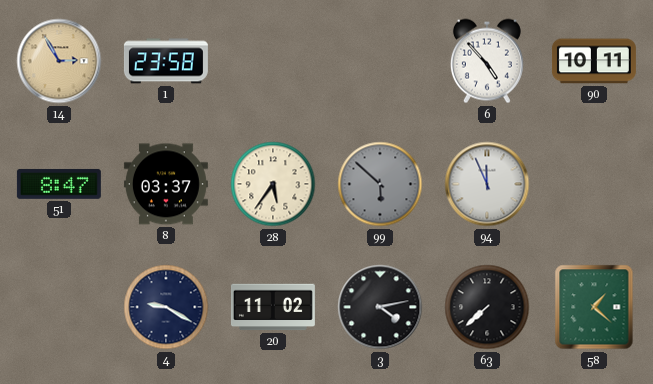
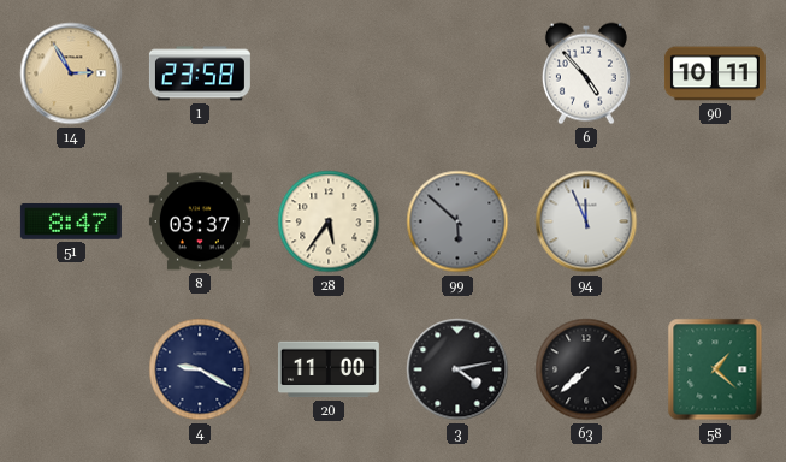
20: 11:02 -> 11:00 (329, 369)
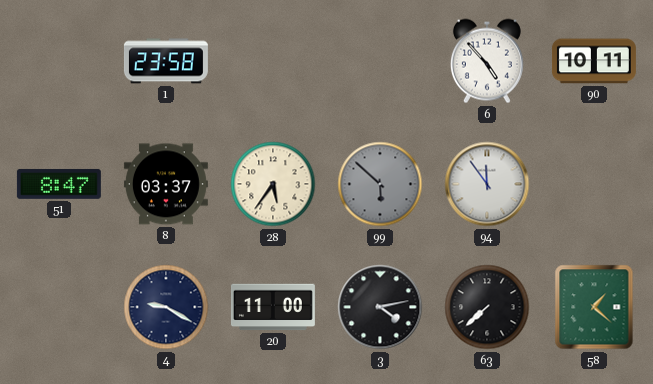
14: 2:55 -> none (71, 73)
94: 11:56 -> 11:54 (487, 184)
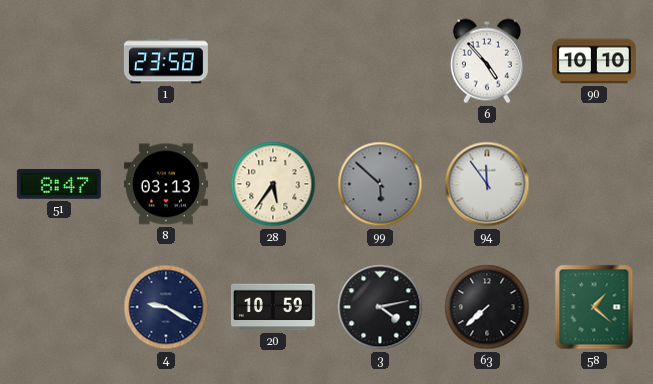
90: 10:11 -> 10:10 (594, 61)
8: 03:37 -> 03:13 (166, 184)
20: 11:00 -> 10:59 (273, 307)
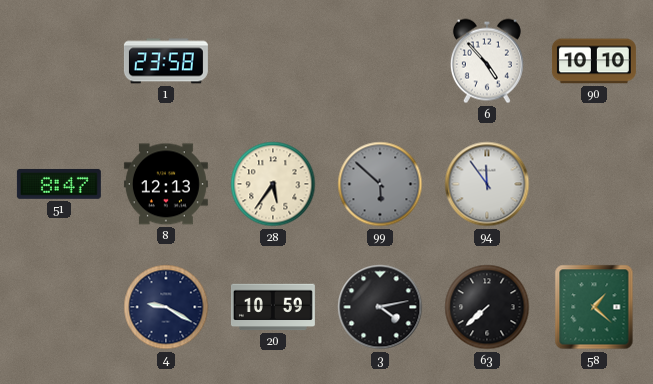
8: 03:13 -> 12:13 (166, 184)
